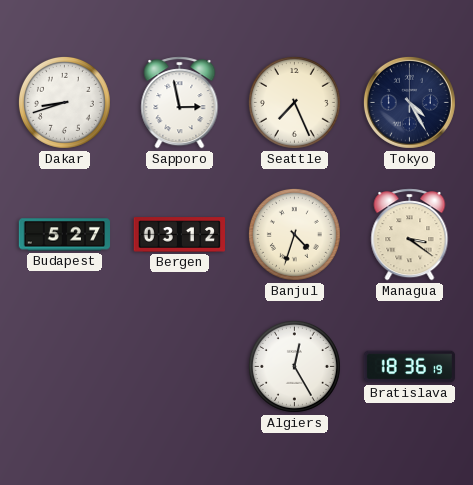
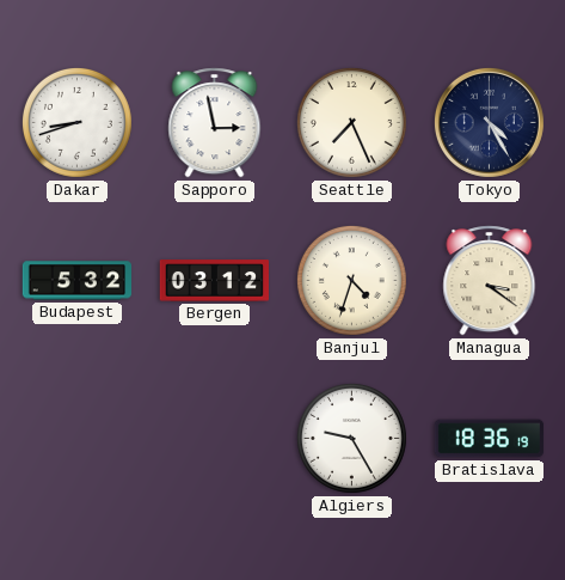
Budapest: 5:27 -> 5:32 (78, 281)
Algiers: 12:25 -> 9:25 (351, 438)
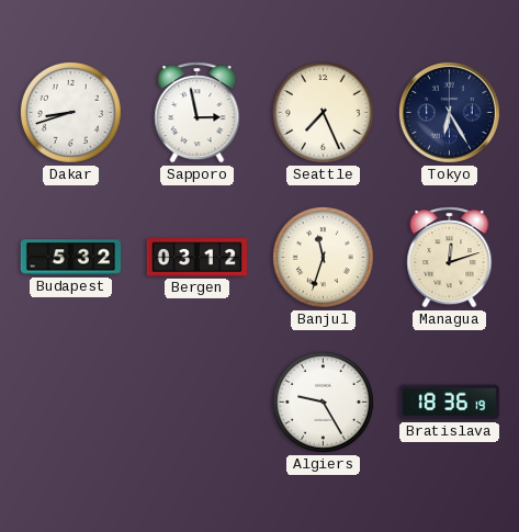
Tokyo: 4:25 -> 6:25 (449, 112)
Banjul: 4:33 -> 11:33 (323, 257)
Managua: 3:21 -> 12:12 (450, 258)
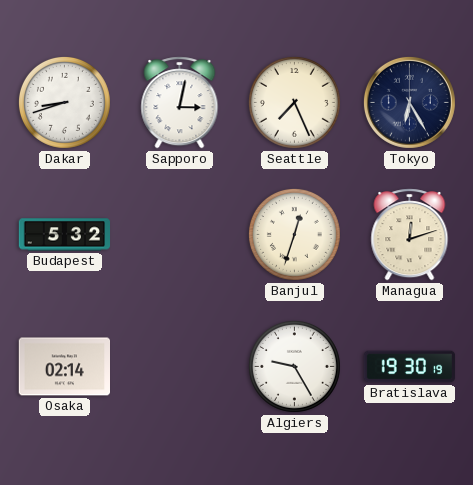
Sapporo: 2:58 -> 3:02 (180, 103)
Bergen: 03:12 -> none (196, 258)
Banjul: 11:33 -> 12:33 (294, 234)
Osaka: none -> 02:14 (64, 367)
Bratislava: 18:36 -> 19:30 (410, 367)
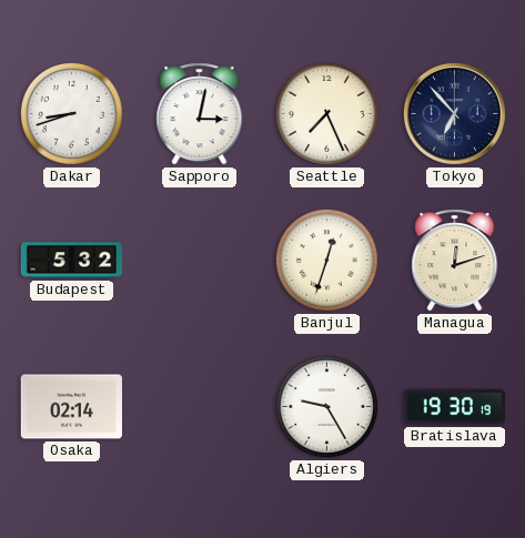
Tokyo: 6:25 -> 6:53 (454, 113)
